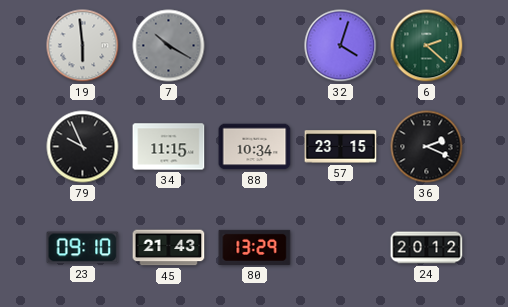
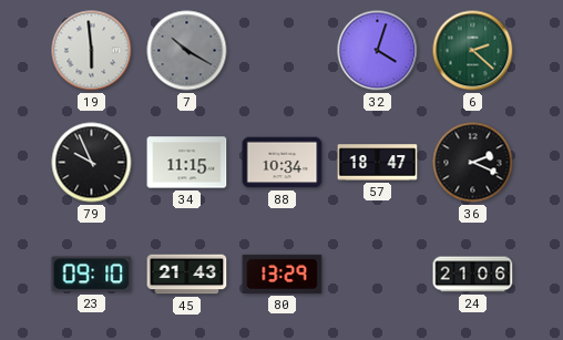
57: 23:15 -> 18:47 (378, 163)
24: 20:12 -> 21:06 (473, 275)
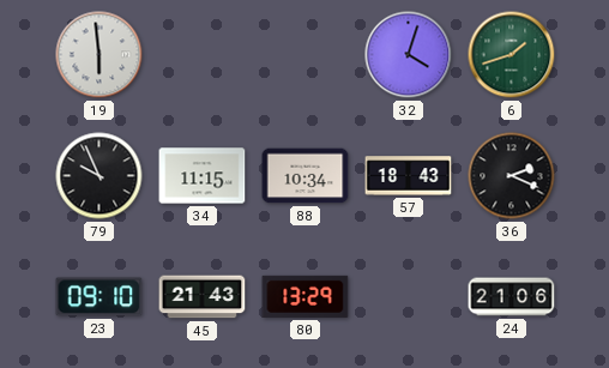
7: 10:20 -> none (187, 51)
6: 2:22 -> 1:42 (512, 55)
57: 18:47 -> 18:43 (409, 176)
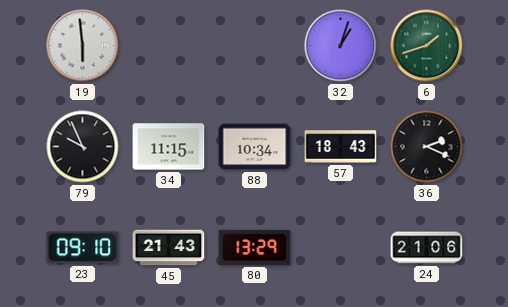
32: 4:03 -> 1:03 (341, 46)
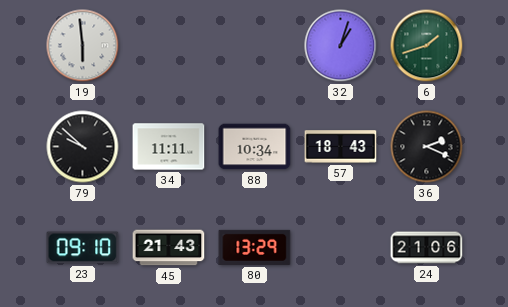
79: 9:56 -> 9:52 (83, 147)
34: 11:15 -> 11:11 (169, 147)
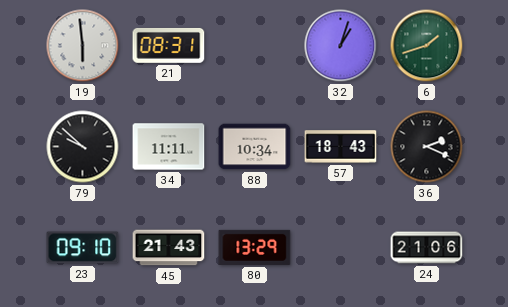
21: none -> 08:31 (169, 45)
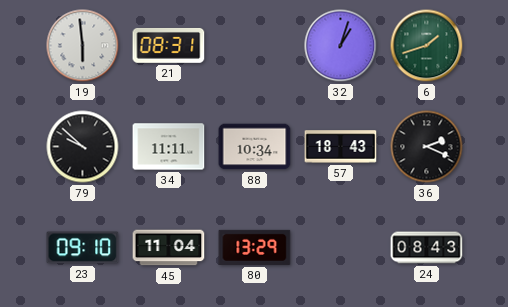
45: 21:43 -> 11:04 (169, 248)
24: 21:06 -> 08:43 (427, 248)
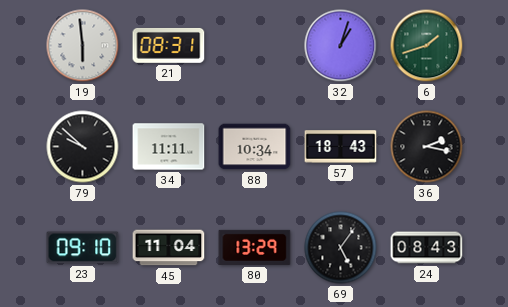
36: 2:19 -> 2:17 (427, 147)
69: none -> 5:06 (341, 248)
